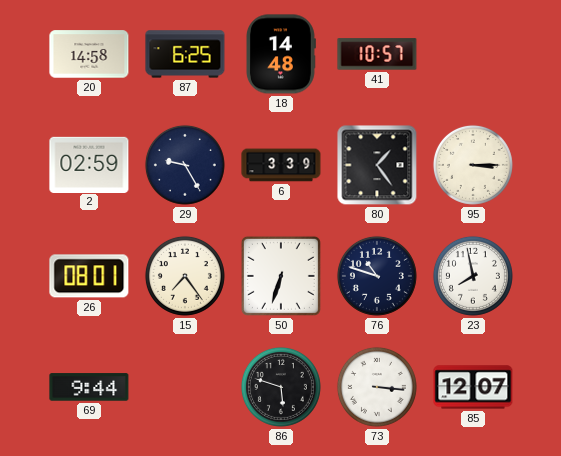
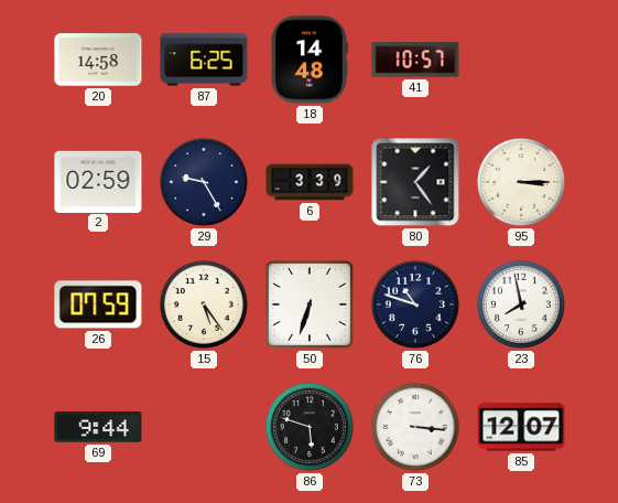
26: 08:01 -> 07:59 (98, 304)
15: 7:24 -> 5:24 (204, 304)
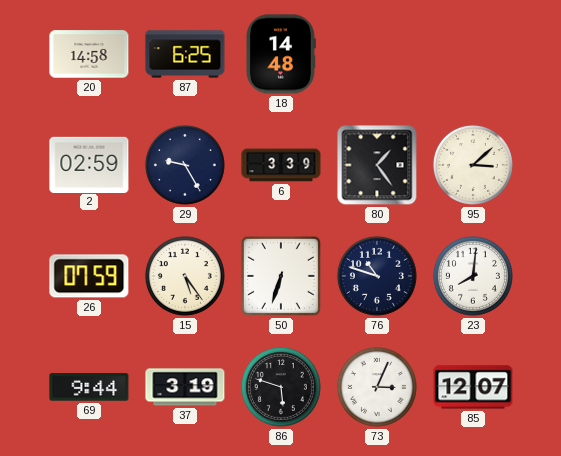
41: 10:57 -> none (415, 60)
95: 3:15 -> 3:08 (473, 165)
23: 7:58 -> 8:01 (473, 276)
37: none -> 3:19 (185, 387)
73: 3:16 -> 3:04 (377, 387)
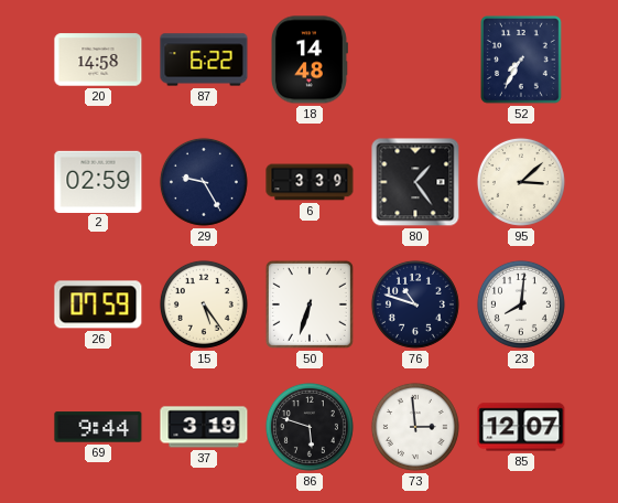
87: 6:25 -> 6:22 (204, 60)
52: none -> 7:35 (522, 61)
73: 3:04 -> 2:59 (415, 427)
